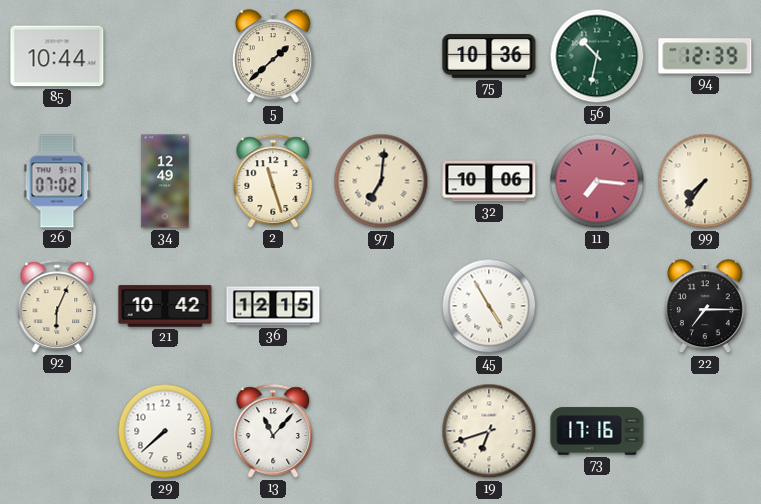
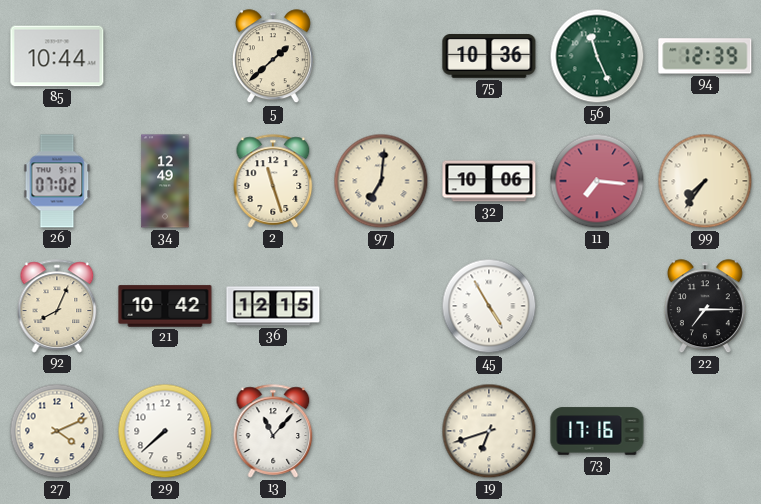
56: 10:32 -> 11:26 (597, 56)
92: 6:04 -> 8:04 (57, 306)
27: none -> 4:11 (57, 431)
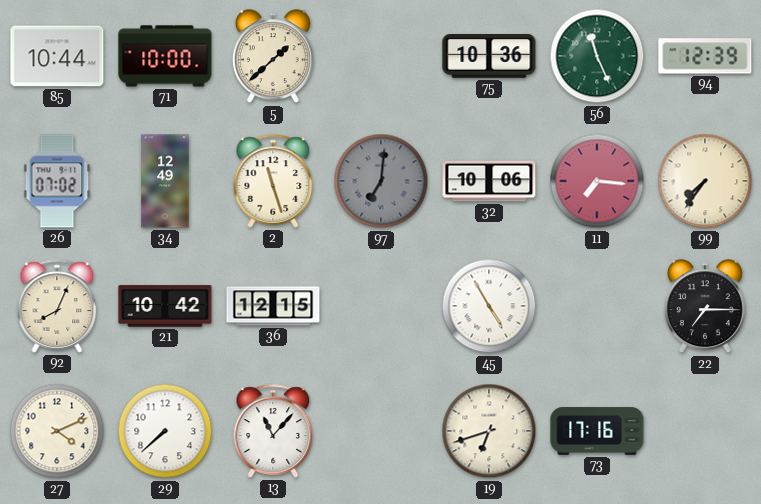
71: none -> 10:00 (165, 56)
97 dial: cream -> grey (381, 181)
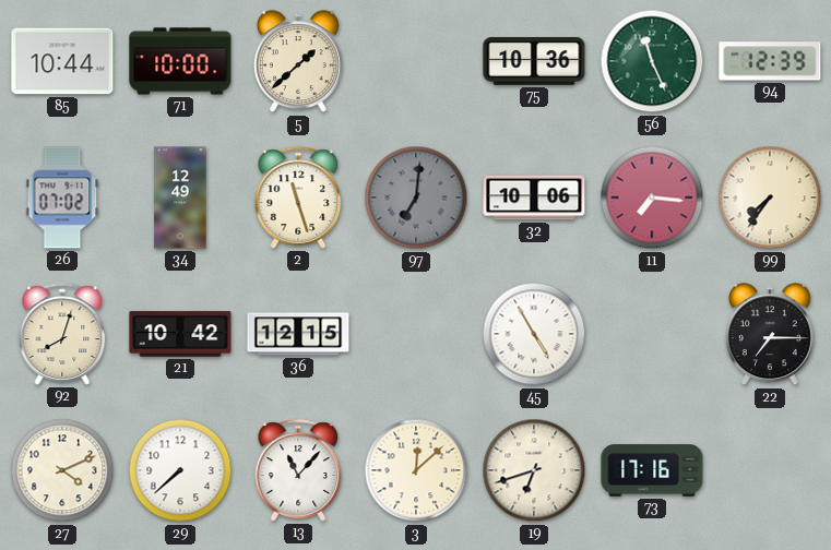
92: 8:04 -> 8:03 (62, 334)
3: none -> 12:08 (416, 470)
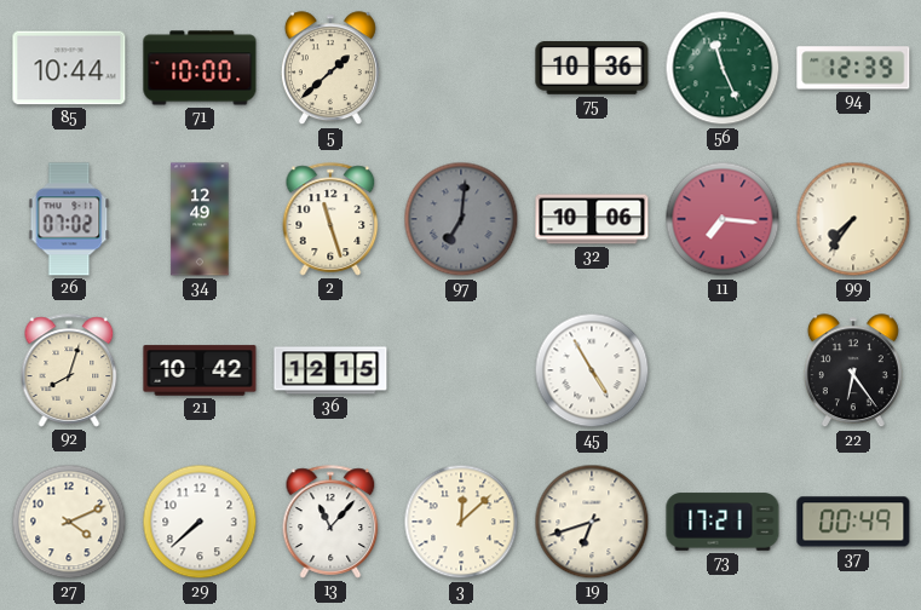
22: 7:15 -> 6:24 (853, 372)
73: 17:16 -> 17:21 (723, 522)
37: none -> 00:49 (853, 522)
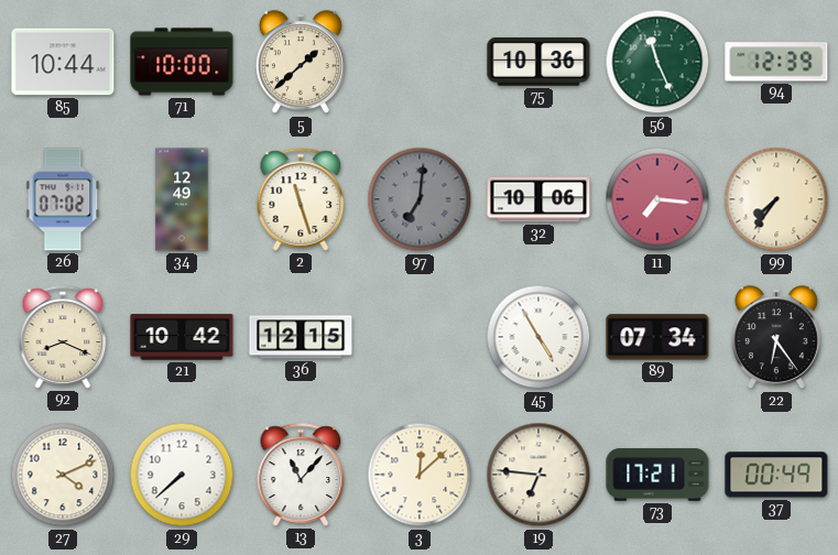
92: 8:03 -> 8:19 (63, 337)
89: none -> 07:34 (657, 337)
19: 6:42 -> 6:46 (538, 475)
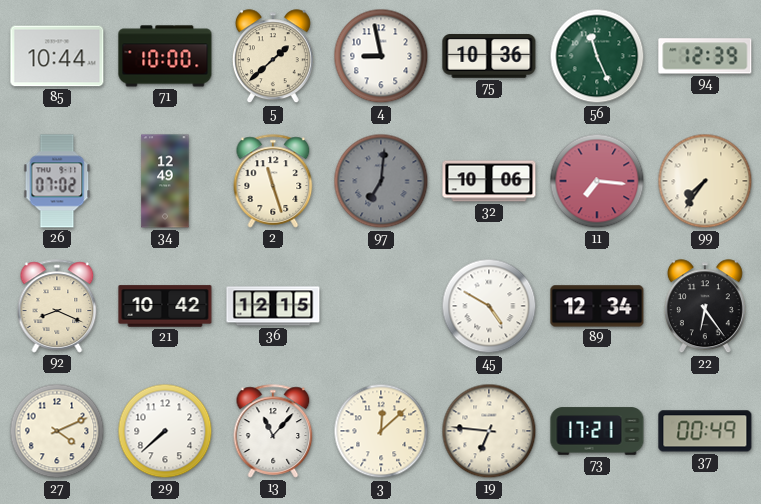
4: none -> 8:58 (381, 56)
45: 4:55 -> 4:50 (489, 306)
89: 07:34 -> 12:34 (597, 306)
